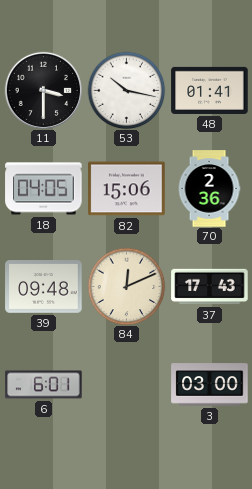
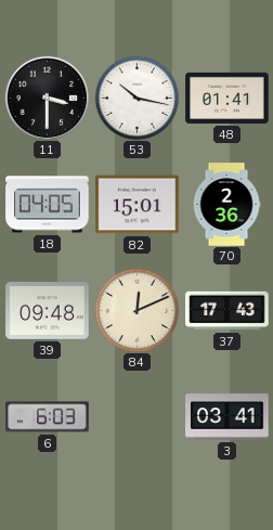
82: 15:06 -> 15:01 (138, 205)
6: 6:01 -> 6:03 (48, 417)
3: 03:00 -> 03:41 (227, 417)
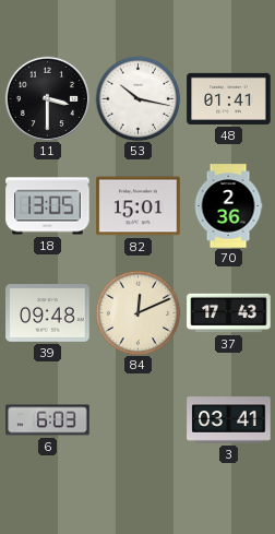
18: 04:05 -> 13:05 (48, 206)
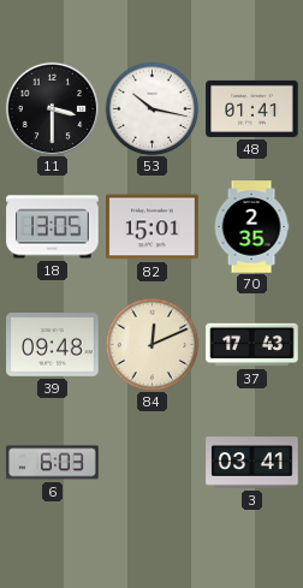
70: 2:36 -> 2:35 (251, 227)
